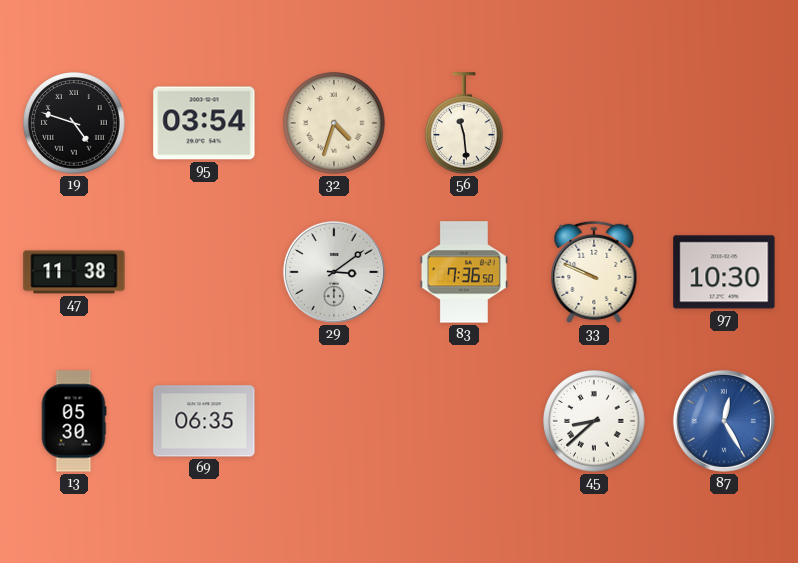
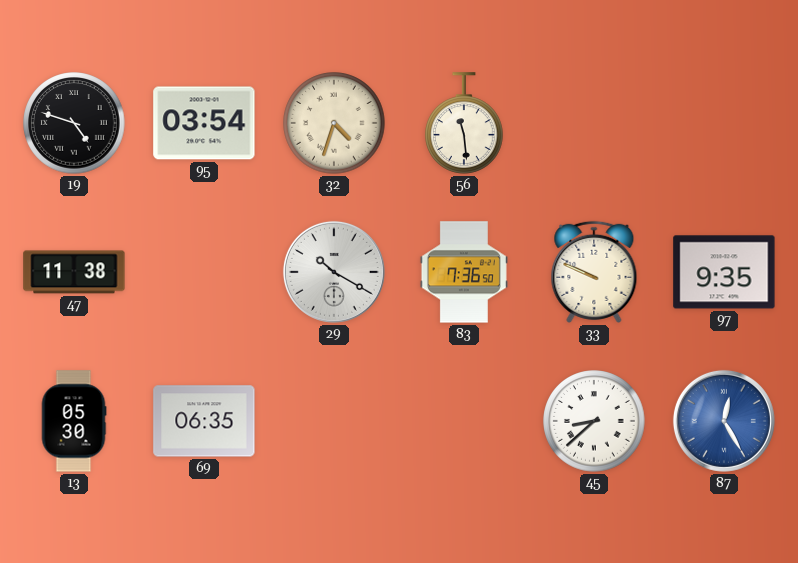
29: 3:09 -> 10:20 (334, 272)
97: 10:30 -> 9:35 (724, 272)
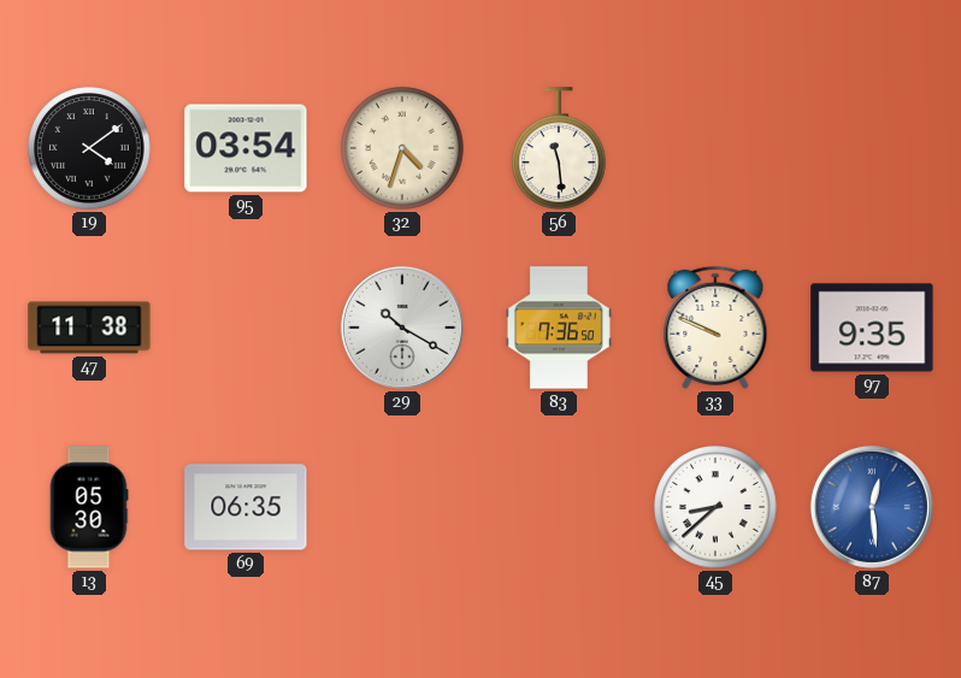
19: 4:48 -> 4:09 (89, 148)
87: 12:25 -> 12:29 (872, 507)
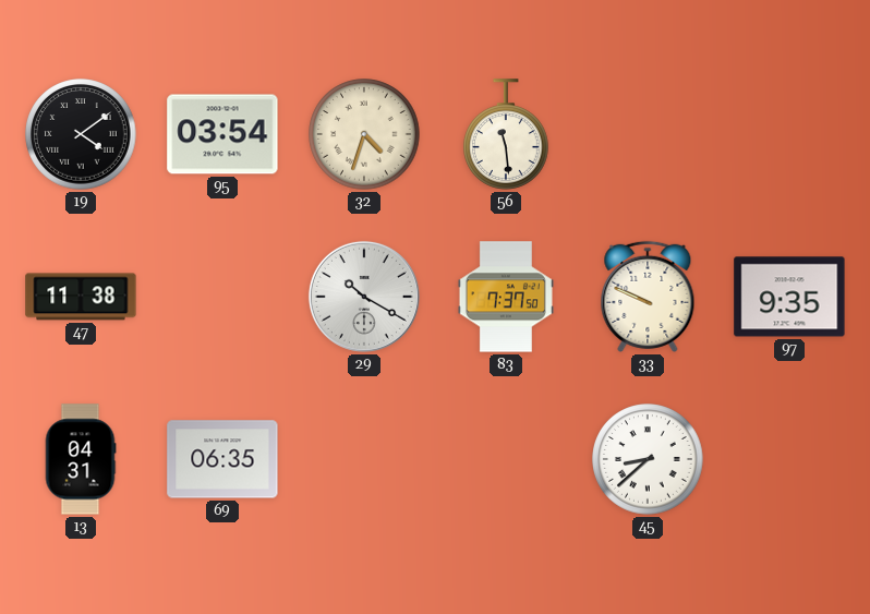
83: 7:36 -> 7:37 (506, 297)
13: 05:30 -> 04:31 (81, 459)
87: 12:29 -> none (872, 507)
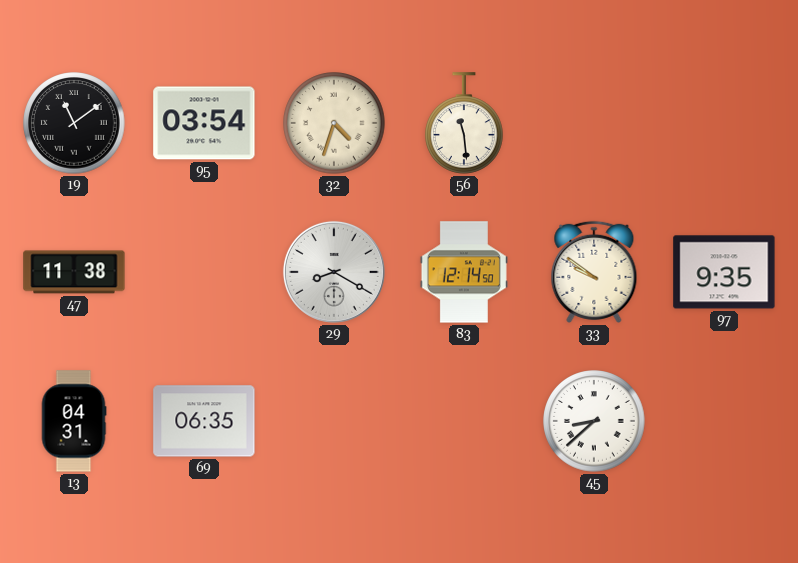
19: 4:09 -> 11:09 (74, 123)
29: 10:20 -> 8:20 (334, 272)
83: 7:37 -> 12:14 (464, 272)
33: 9:49 -> 9:51 (594, 272)
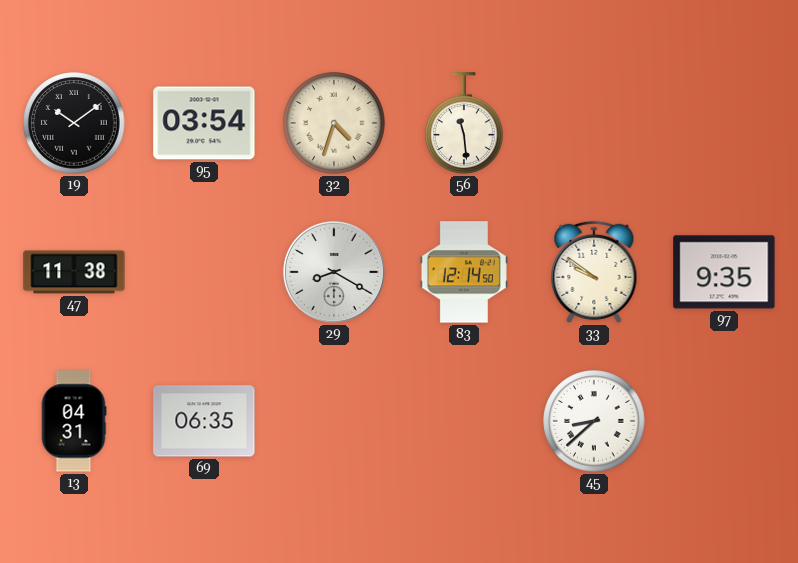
19: 11:09 -> 10:09 (74, 123)
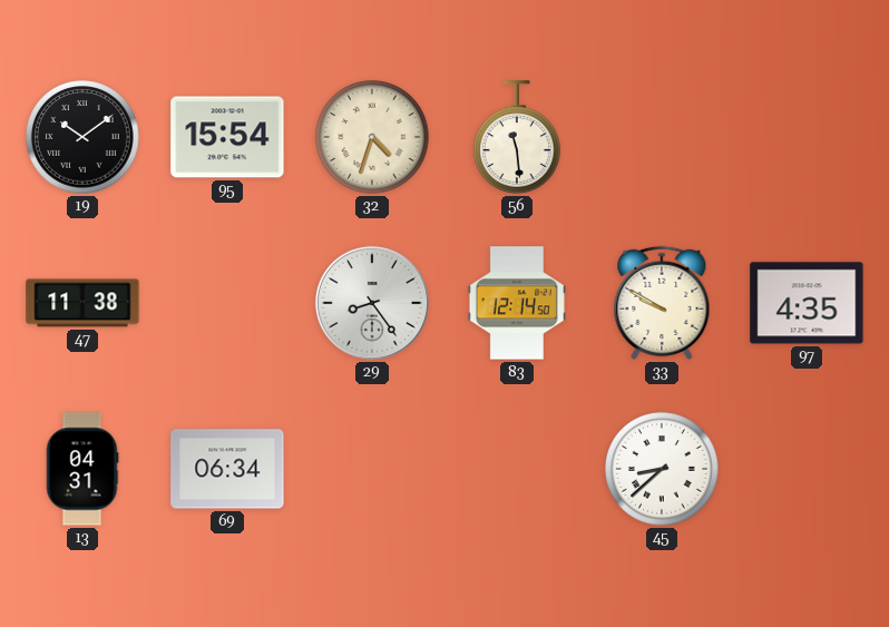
95: 03:54 -> 15:54 (227, 137)
29: 8:20 -> 8:24 (372, 303)
33: 9:51 -> 9:50 (662, 303)
97: 9:35 -> 4:35 (807, 303)
69: 06:35 -> 06:34 (227, 469)
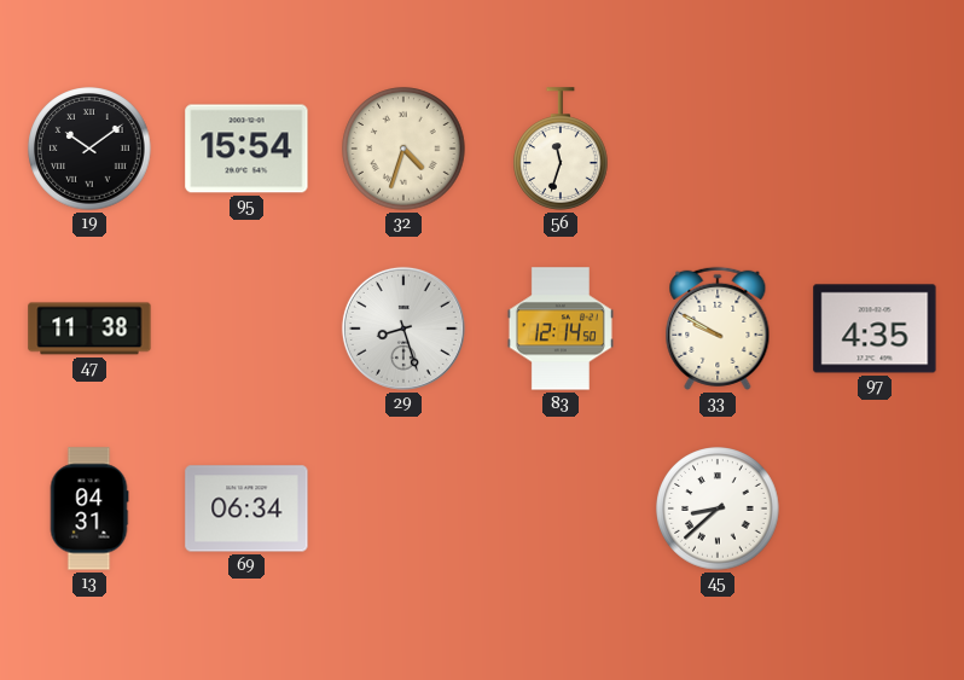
56: 11:29 -> 11:33 (562, 149)
29: 8:24 -> 8:27 (403, 329)
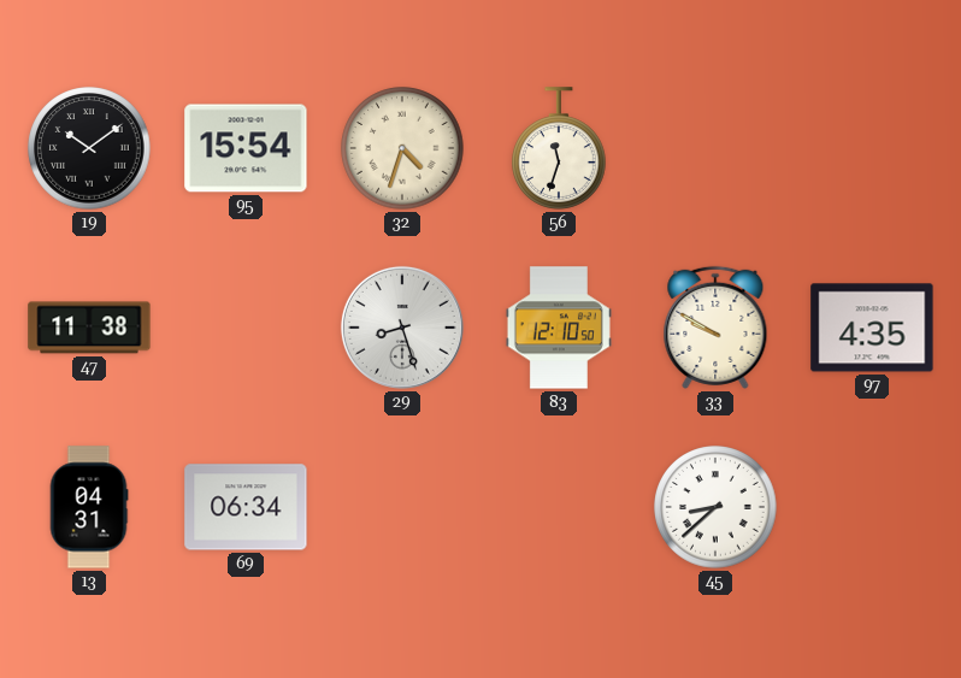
83: 12:14 -> 12:10 (559, 328)
